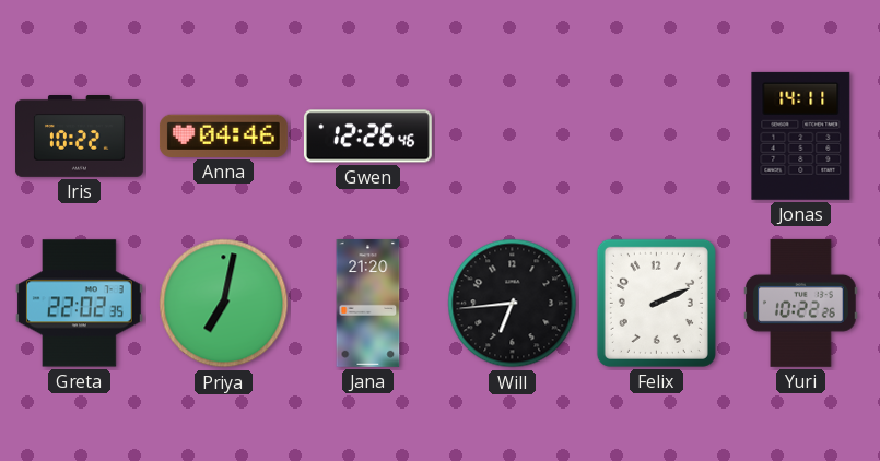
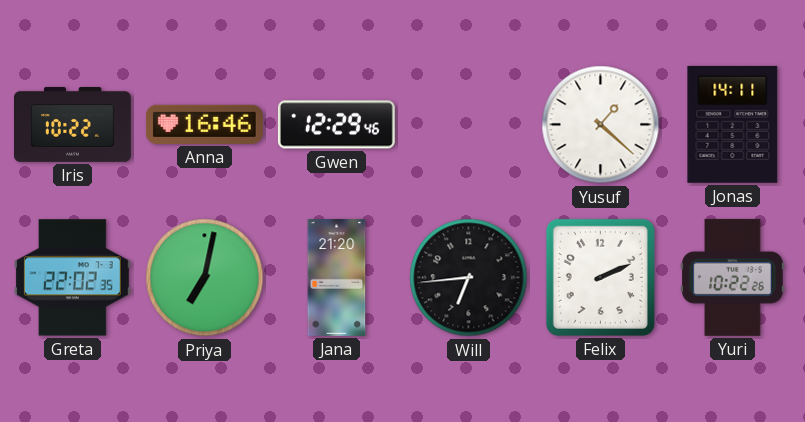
Anna: 04:46 -> 16:46 (204, 124)
Gwen: 12:26 -> 12:29 (336, 125)
Yusuf: none -> 1:22 (601, 125)
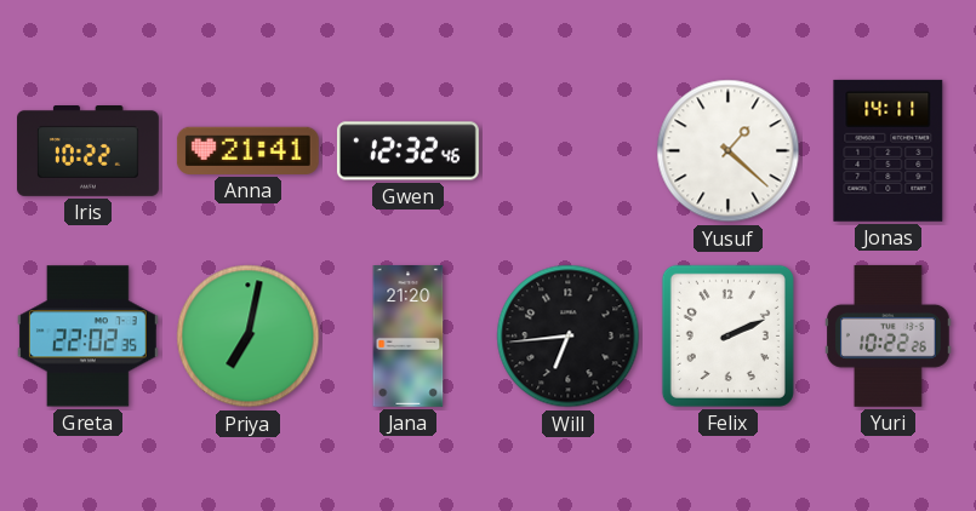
Anna: 16:46 -> 21:41 (247, 150)
Gwen: 12:29 -> 12:32 (407, 151)
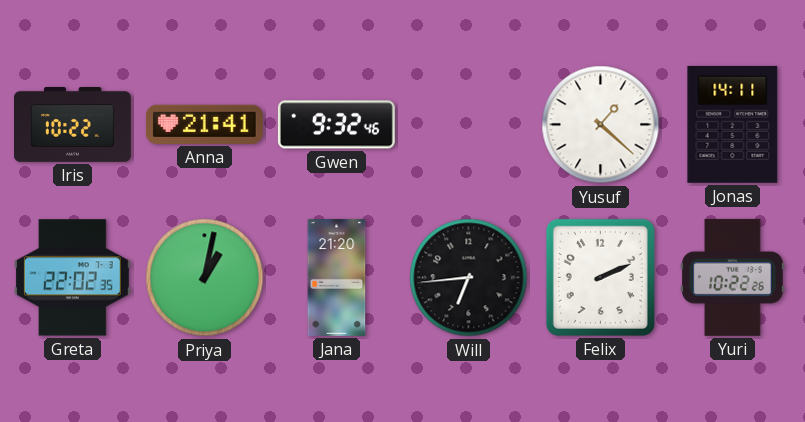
Gwen: 12:32 -> 9:32 (336, 125)
Priya: 7:02 -> 1:02 (205, 278)
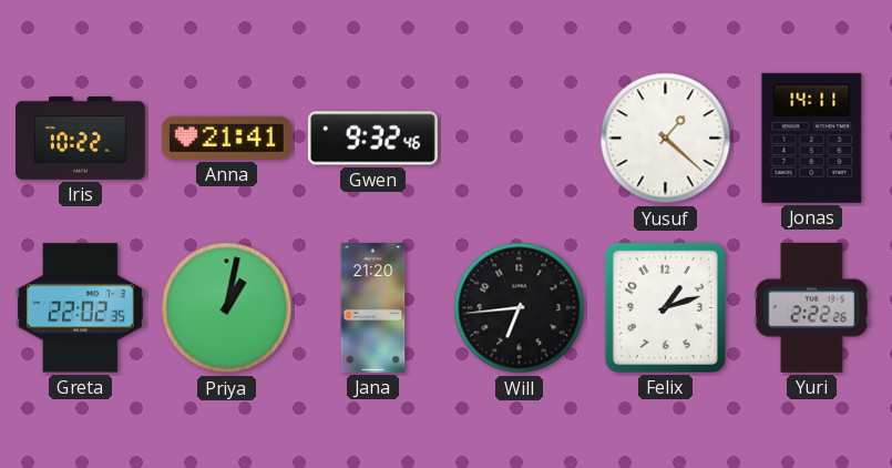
Felix: 2:11 -> 1:12 (665, 307)
Yuri: 10:22 -> 2:22 (812, 307)
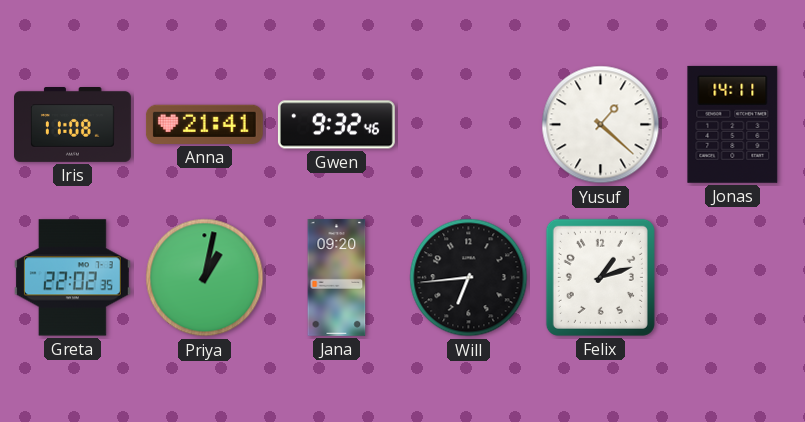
Iris: 10:22 -> 11:08 (73, 125)
Jana: 21:20 -> 09:20 (337, 278)
Yuri: 2:22 -> none (812, 307)
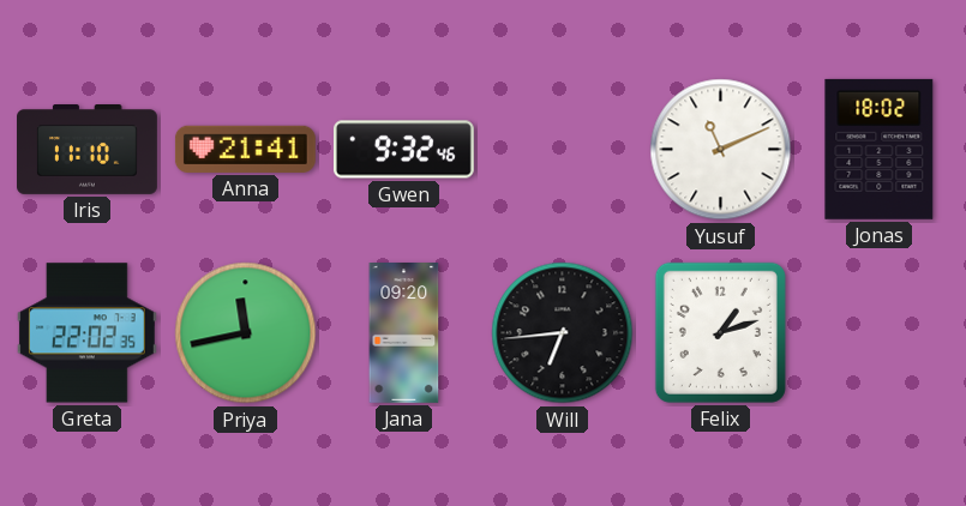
Iris: 11:08 -> 11:10 (88, 150)
Yusuf: 1:22 -> 11:11 (721, 150)
Jonas: 14:11 -> 18:02 (880, 149)
Priya: 1:02 -> 11:43 (246, 333)
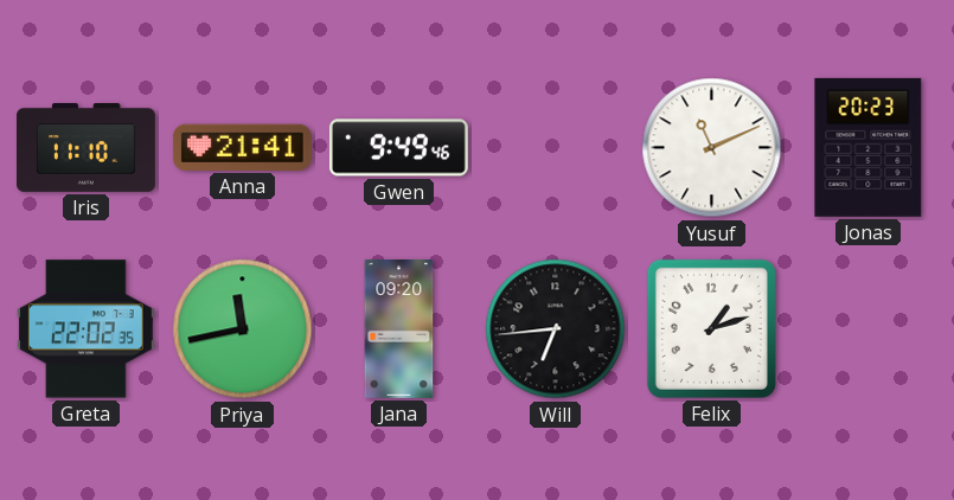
Gwen: 9:32 -> 9:49 (398, 148)
Jonas: 18:02 -> 20:23 (869, 147)
